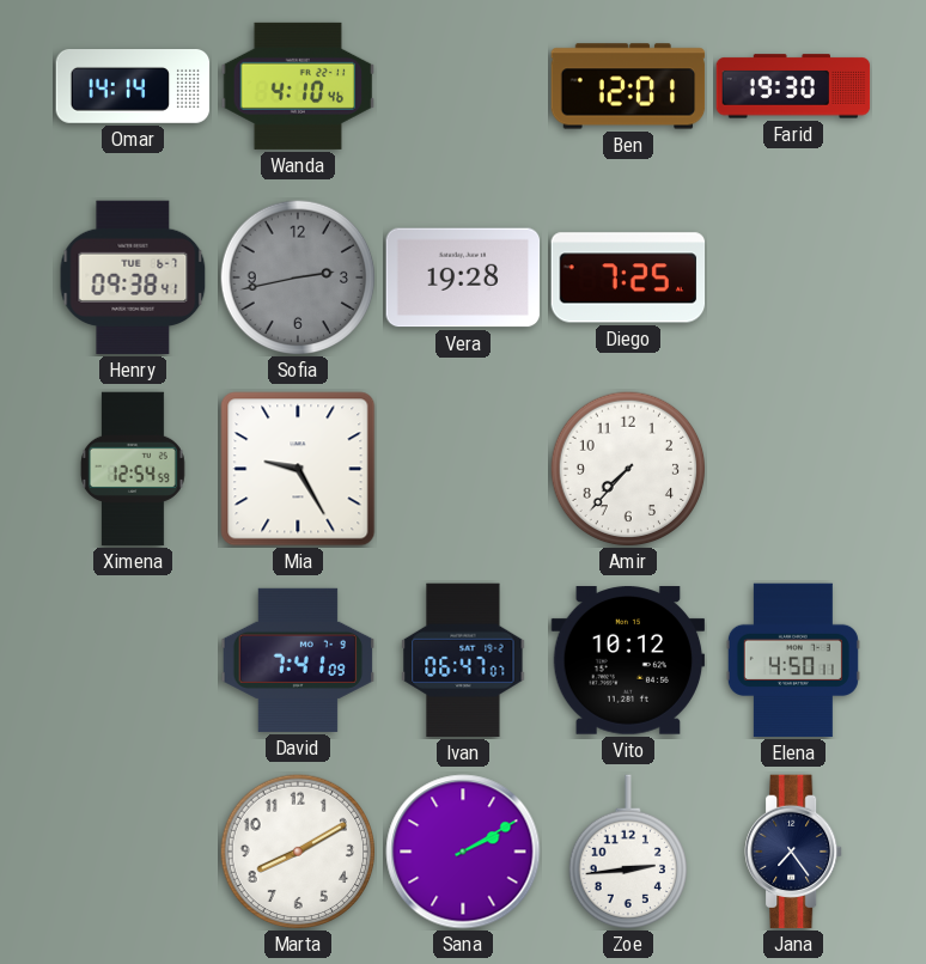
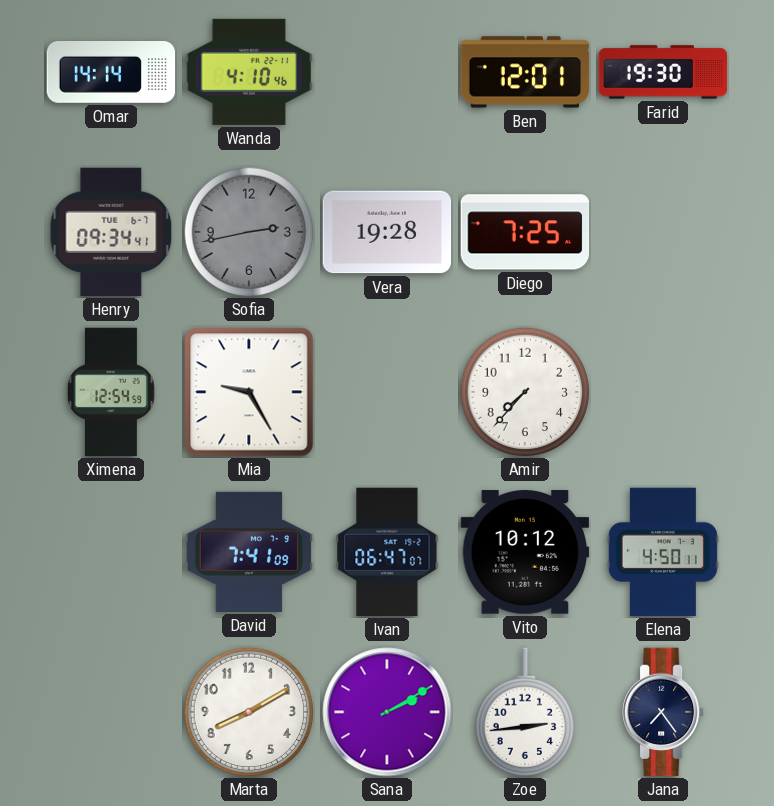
Henry: 09:38 -> 09:34 (111, 232)
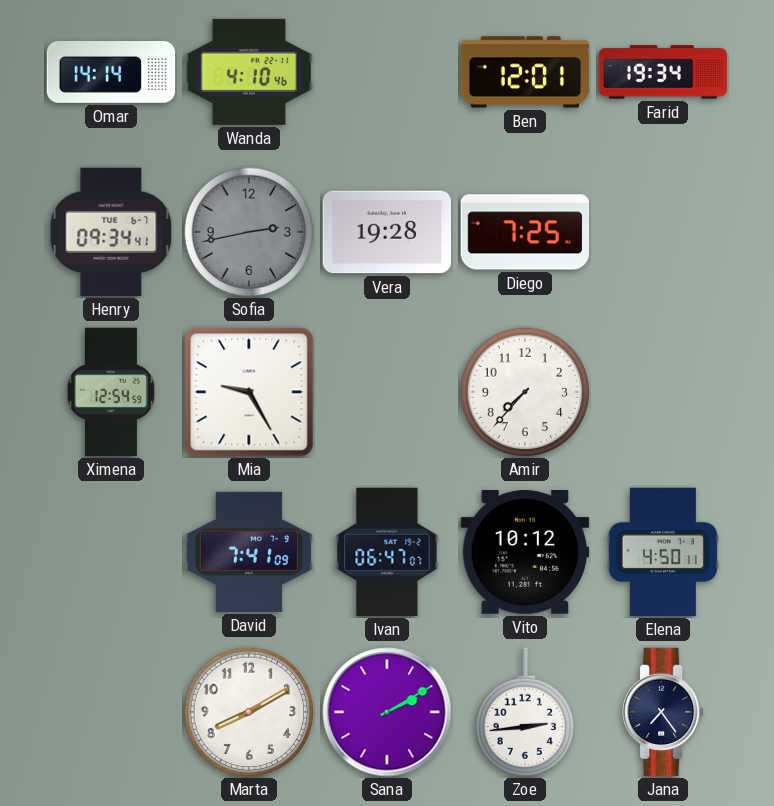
Farid: 19:30 -> 19:34 (663, 72)
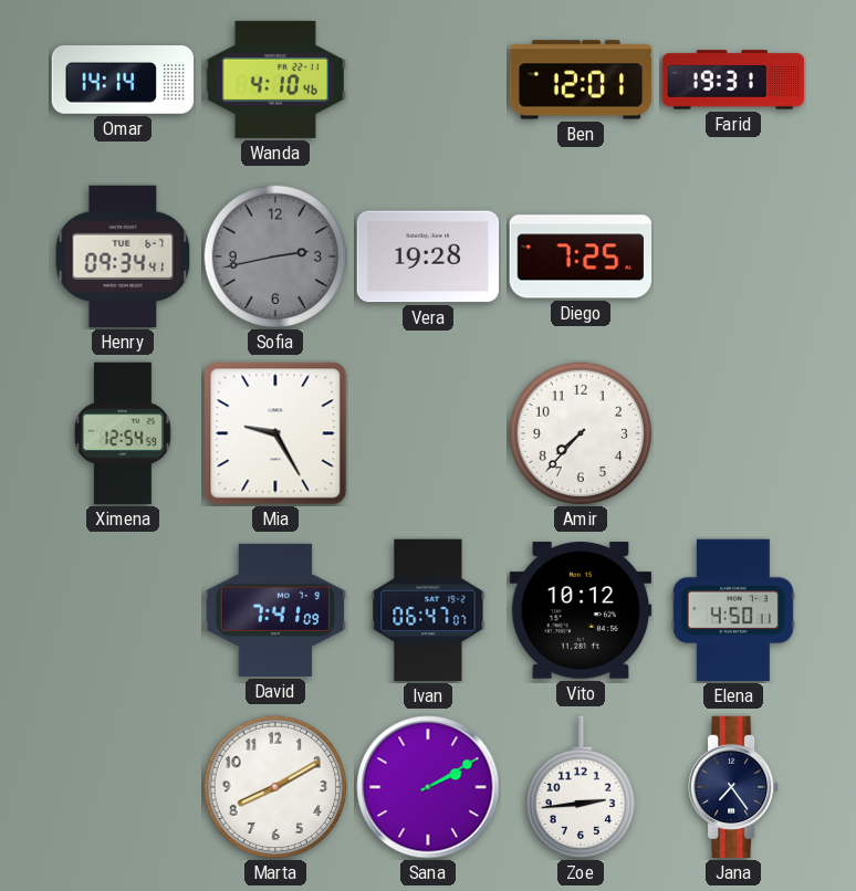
Farid: 19:34 -> 19:31 (733, 80)
